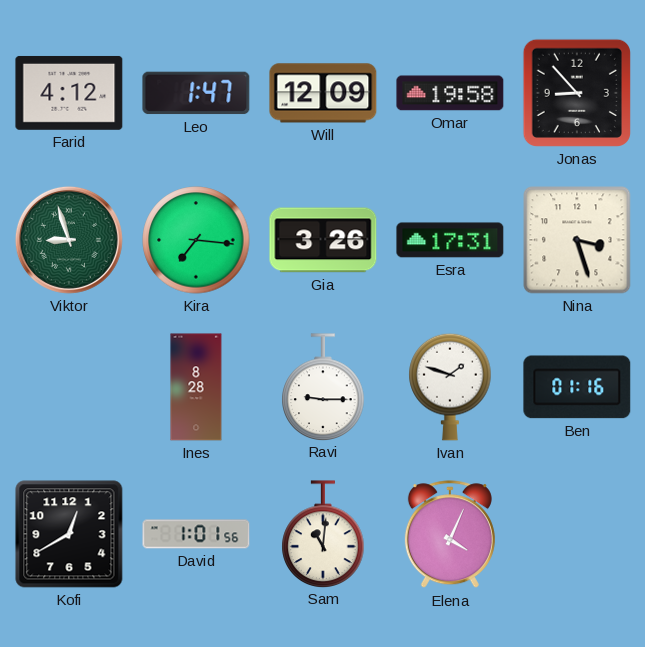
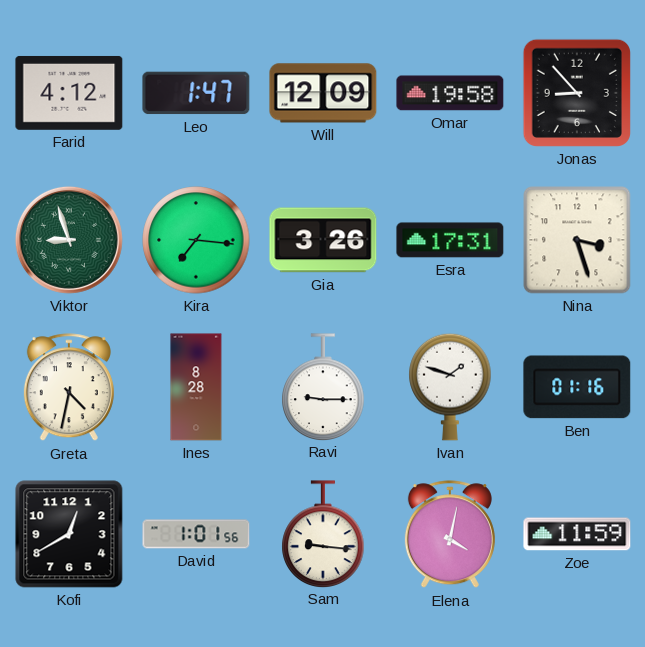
Greta: none -> 4:32 (69, 388)
Sam: 11:01 -> 9:16 (323, 534)
Elena: 4:04 -> 4:02 (450, 535)
Zoe: none -> 11:59 (577, 534)
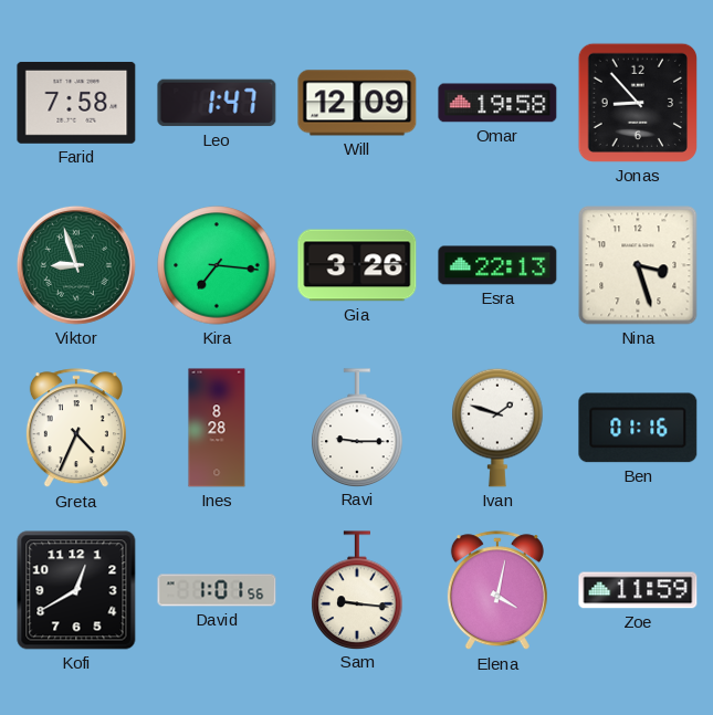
Farid: 4:12 -> 7:58 (76, 103)
Esra: 17:31 -> 22:13 (497, 265)
Greta: 4:32 -> 4:34 (76, 429)
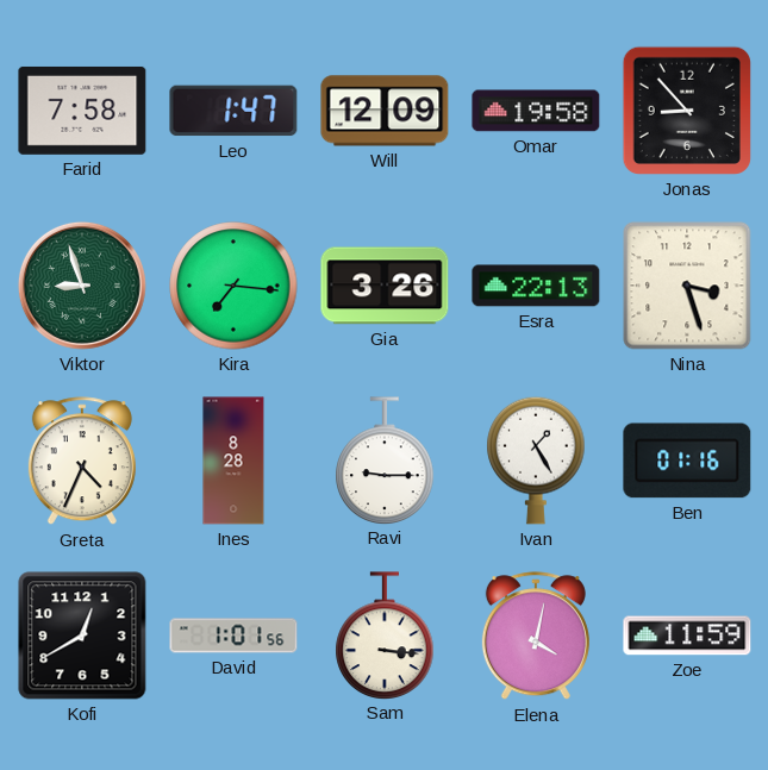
Ivan: 1:48 -> 1:25 (536, 461)
Sam: 9:16 -> 3:16 (385, 636)
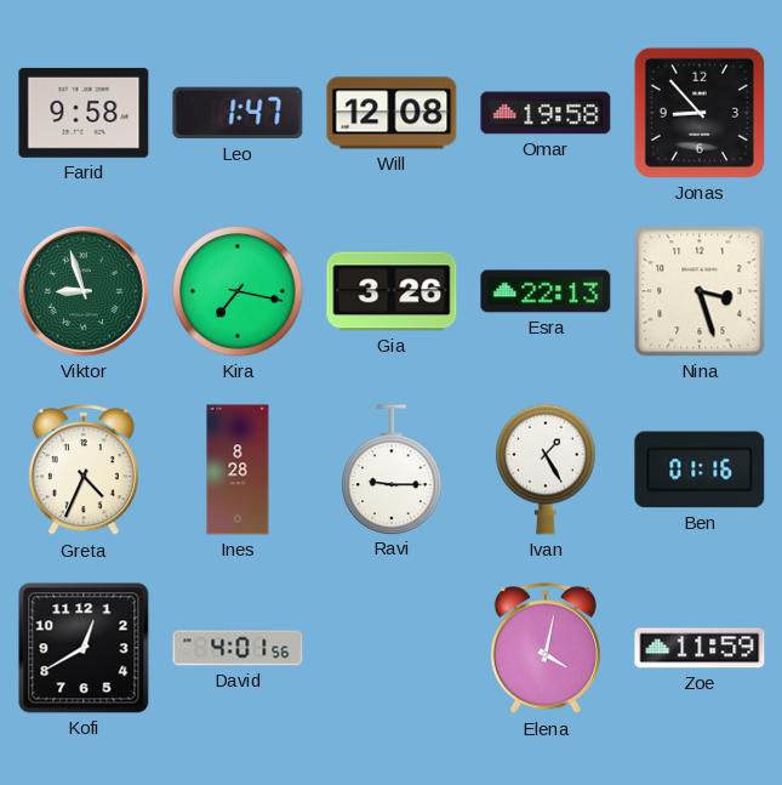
Farid: 7:58 -> 9:58 (84, 113)
Will: 12:09 -> 12:08 (392, 113)
Kira: 7:16 -> 7:17 (238, 291)
David: 1:01 -> 4:01 (238, 648)
Sam: 3:16 -> none (385, 636)
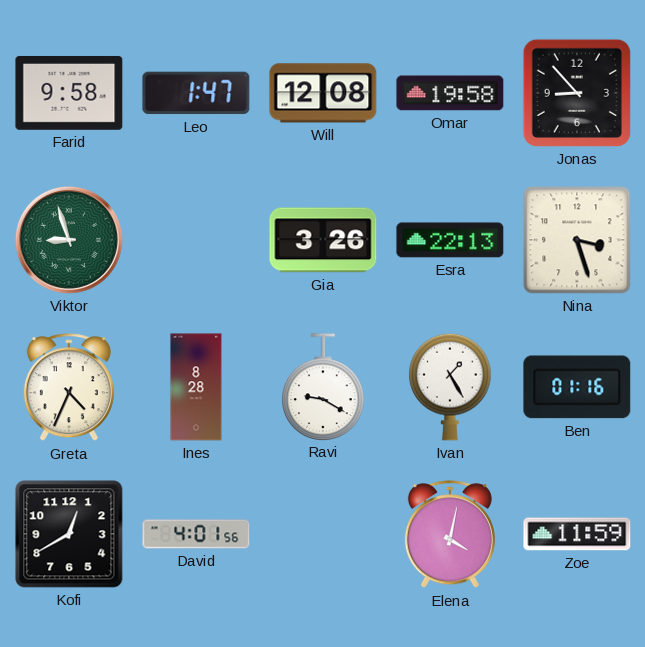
Kira: 7:17 -> none (238, 291)
Ravi: 9:15 -> 9:20 (323, 387)
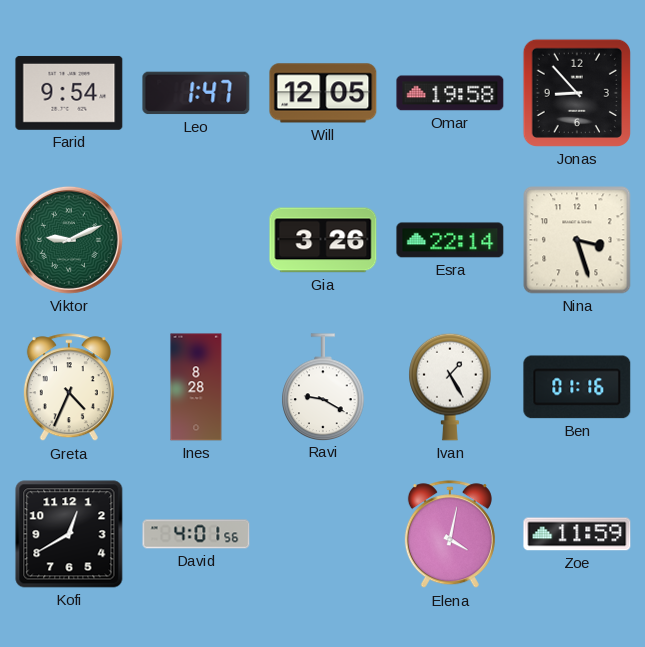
Farid: 9:58 -> 9:54 (69, 93)
Will: 12:08 -> 12:05 (323, 93)
Viktor: 8:57 -> 9:11 (69, 240)
Esra: 22:13 -> 22:14 (450, 240)
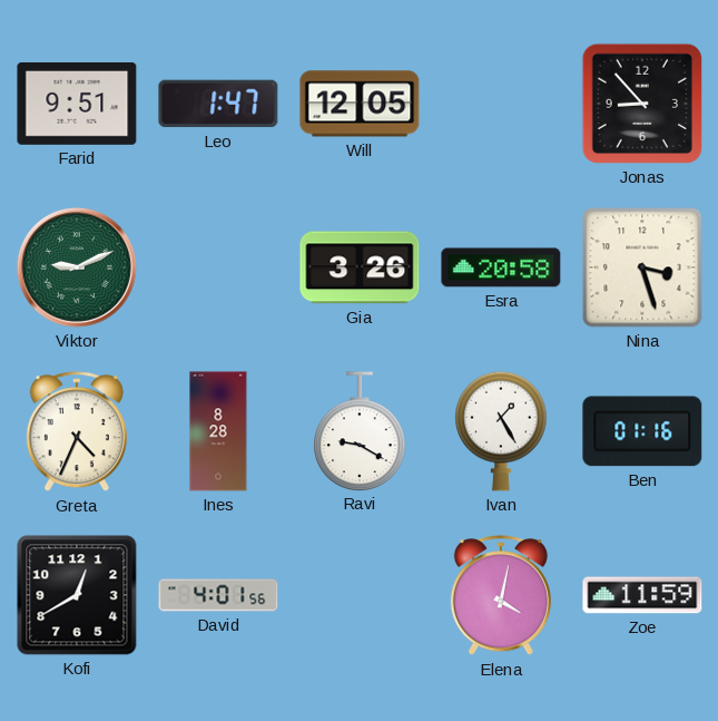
Farid: 9:54 -> 9:51 (77, 104)
Omar: 19:58 -> none (450, 93)
Esra: 22:14 -> 20:58 (501, 267)
